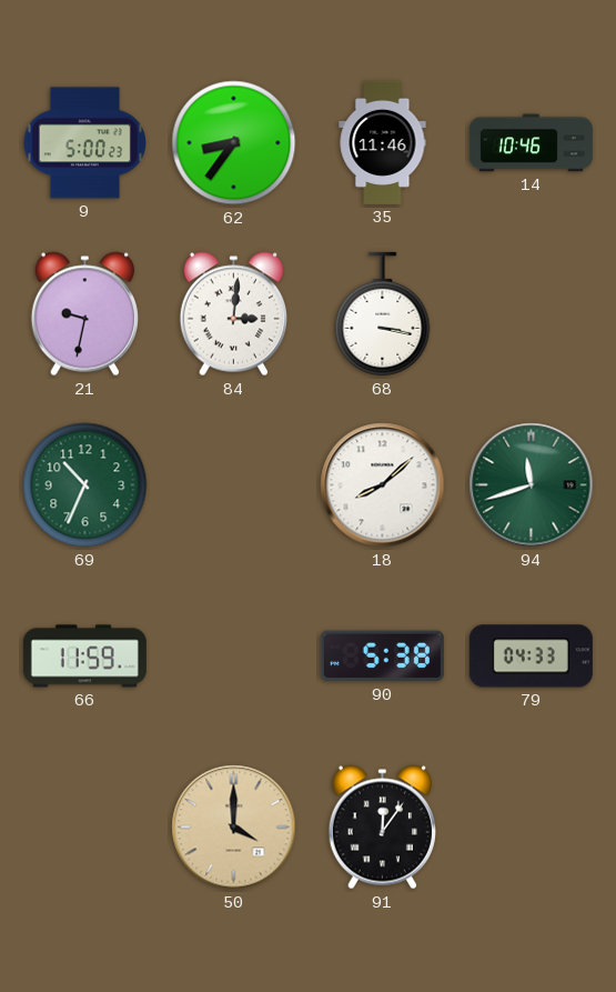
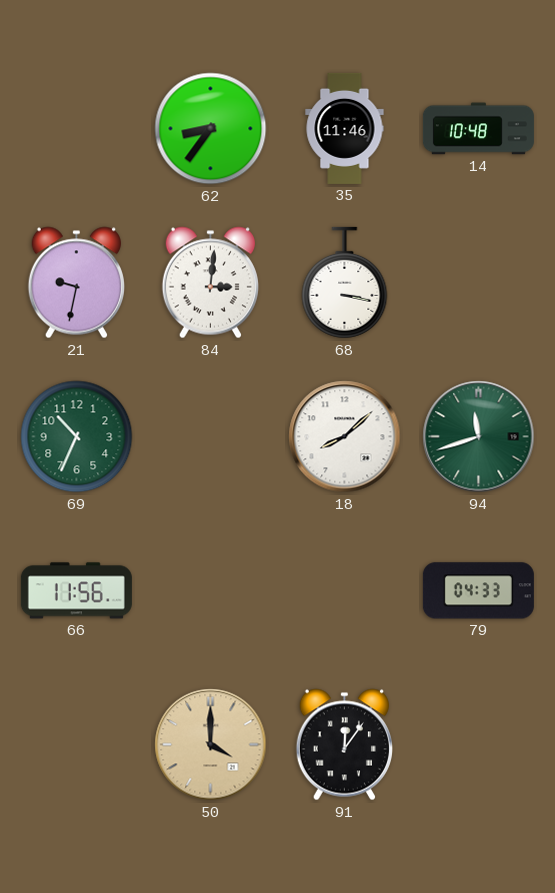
9: 5:00 -> none (85, 143)
14: 10:46 -> 10:48 (478, 129)
66: 11:59 -> 11:56 (76, 591)
90: 5:38 -> none (382, 657)
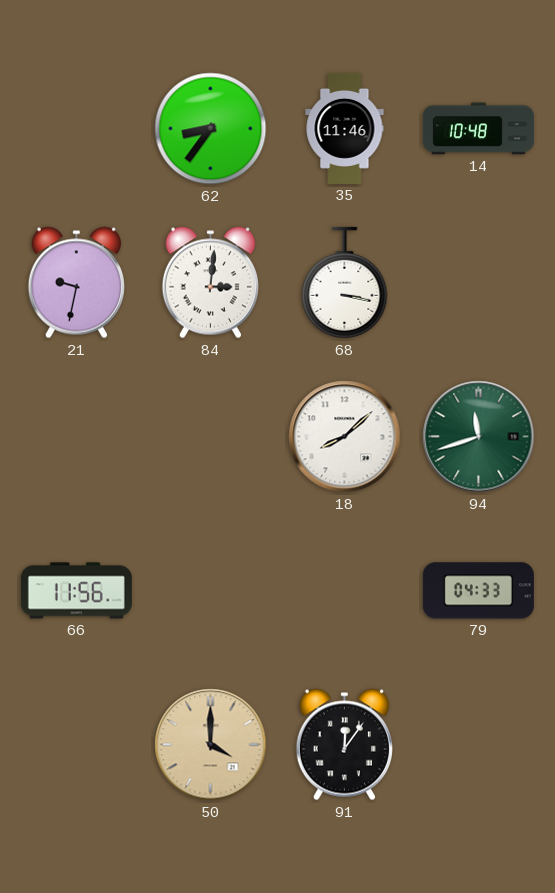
69: 10:34 -> none (77, 437)
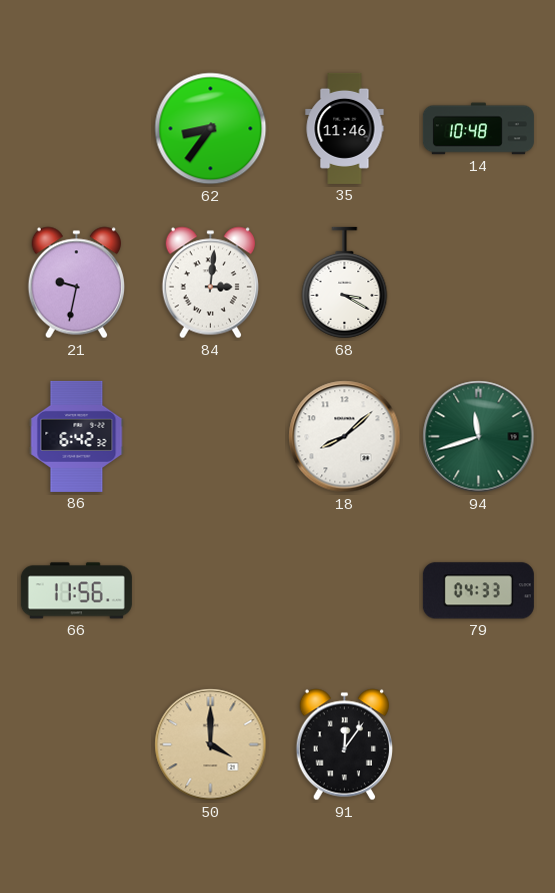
68: 3:17 -> 3:20 (345, 283)
86: none -> 6:42 (77, 436)
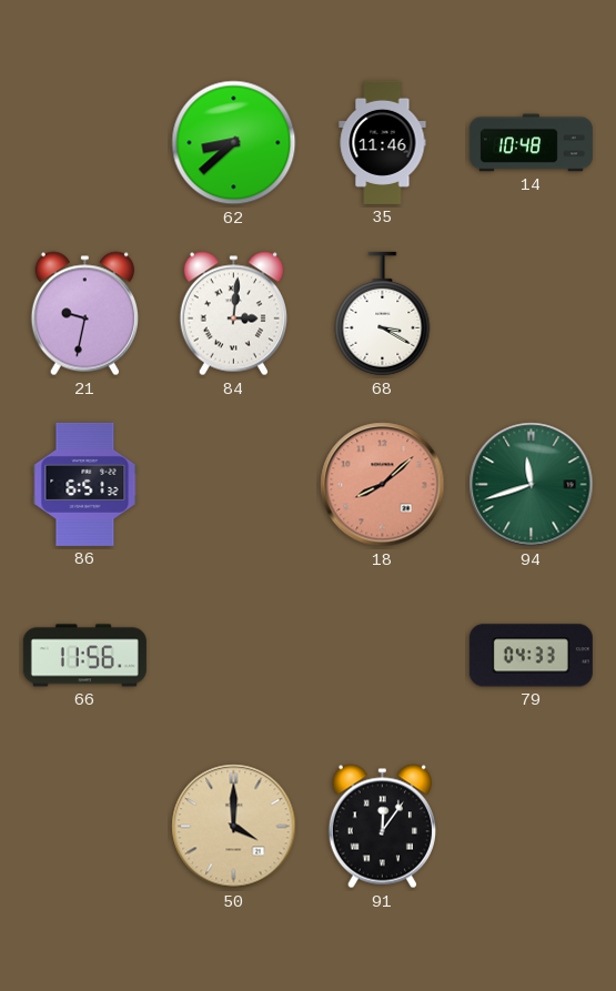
62: 8:36 -> 8:38 (234, 143)
86: 6:42 -> 6:51 (85, 484)
18 dial: white -> salmon (383, 485)
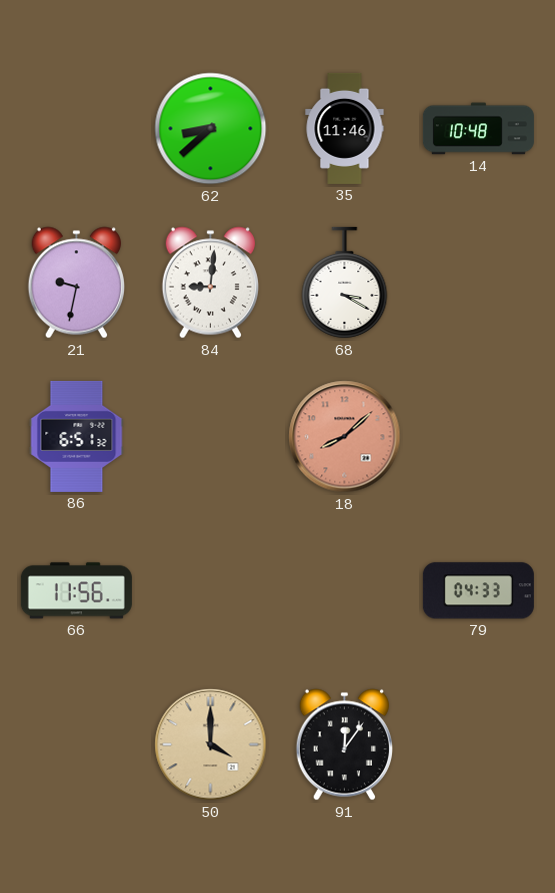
84: 3:01 -> 9:01 (210, 283)
94: 11:42 -> none (532, 485)
